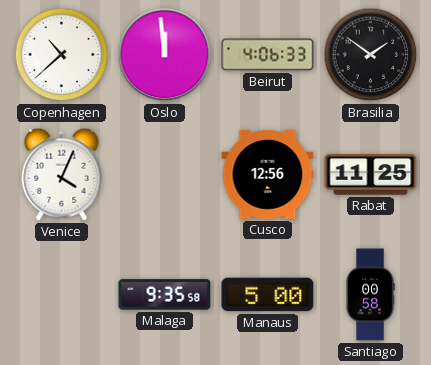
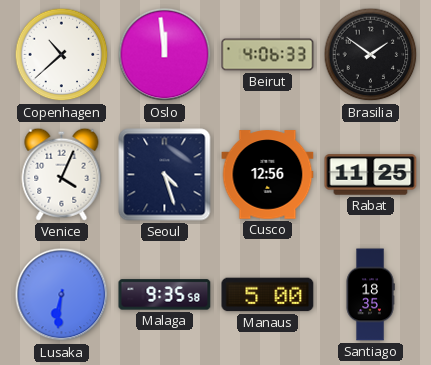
Seoul: none -> 4:27 (165, 175)
Lusaka: none -> 6:31 (62, 295)
Santiago: 00:58 -> 18:35 (370, 295)
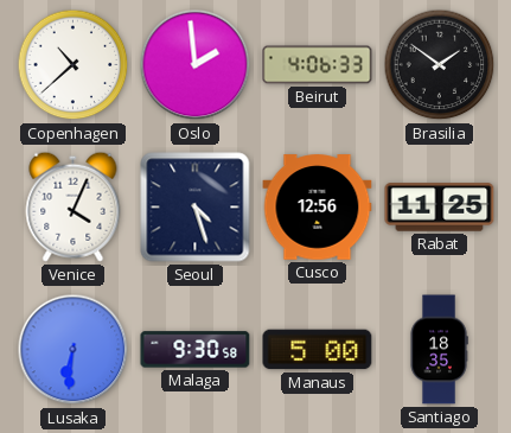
Oslo: 11:59 -> 1:59 (196, 65)
Malaga: 9:35 -> 9:30 (196, 350)
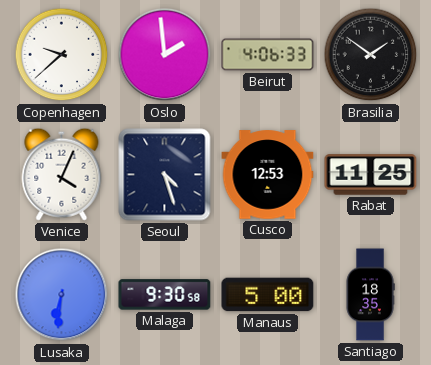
Copenhagen: 10:38 -> 9:38 (62, 55)
Cusco: 12:56 -> 12:53 (268, 175)
